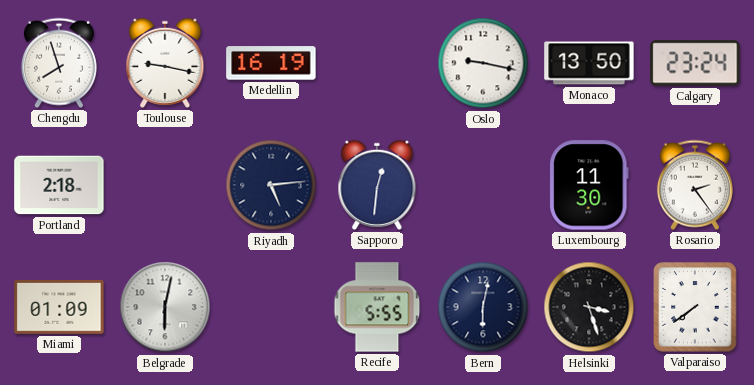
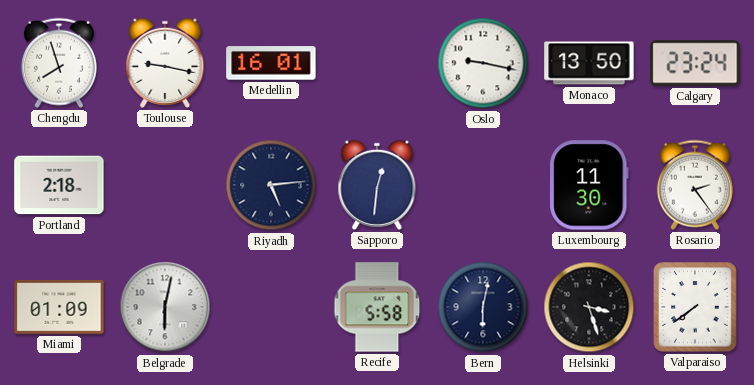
Medellin: 16:19 -> 16:01 (271, 63)
Recife: 5:55 -> 5:58 (377, 307)
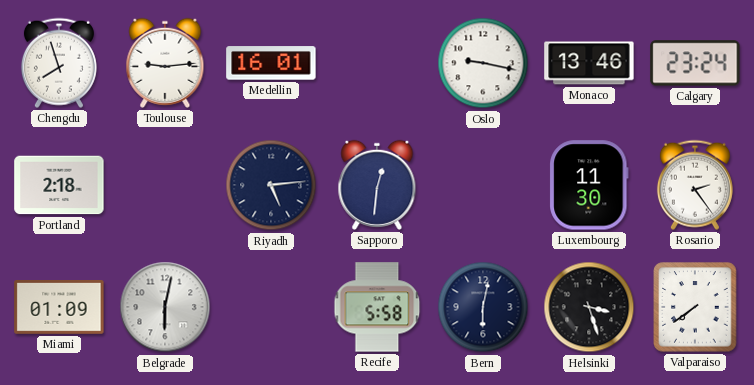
Toulouse: 9:17 -> 9:14 (165, 63)
Monaco: 13:50 -> 13:46 (589, 63)
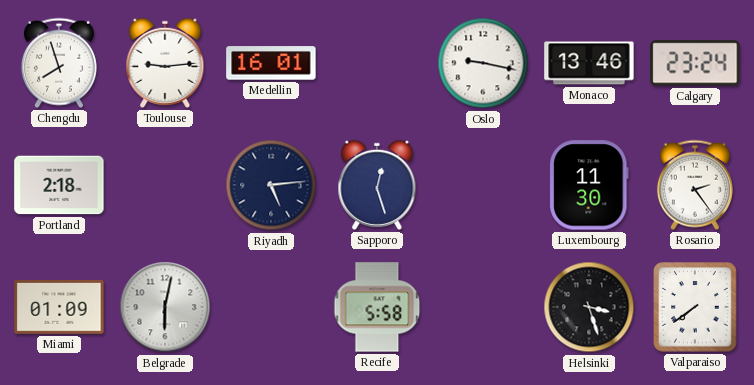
Sapporo: 12:31 -> 12:27 (377, 185)
Bern: 6:02 -> none (483, 307)
